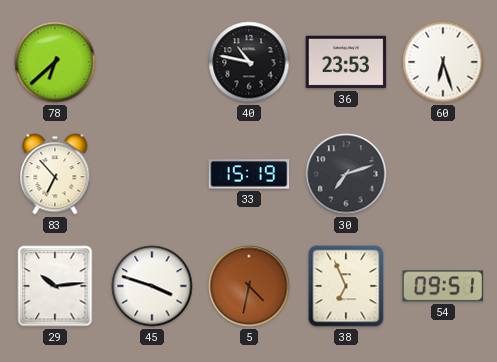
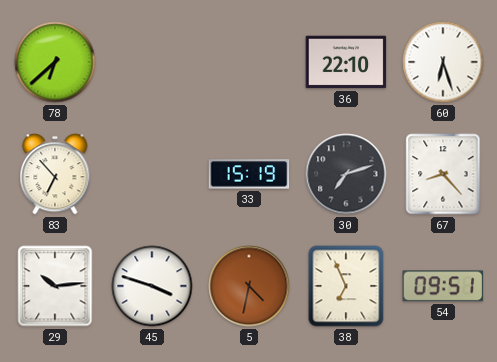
40: 10:47 -> none (249, 62)
36: 23:53 -> 22:10 (346, 62)
67: none -> 8:23 (443, 174)
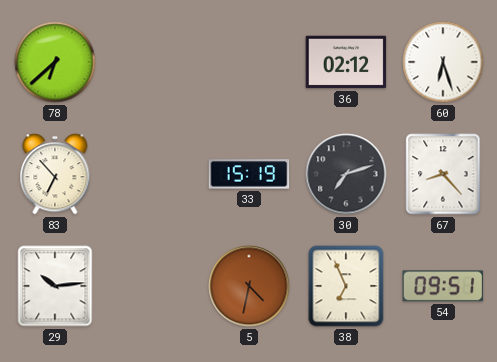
36: 22:10 -> 02:12 (346, 62)
45: 3:48 -> none (152, 286)
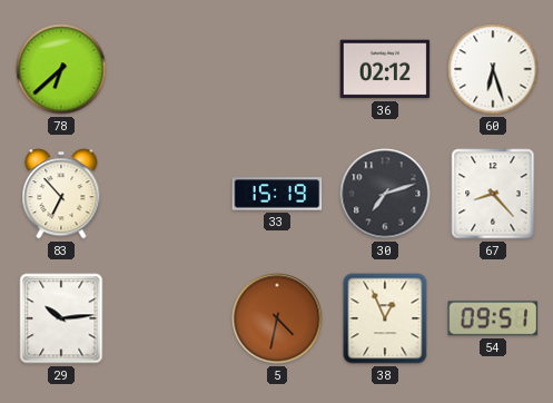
38: 6:56 -> 12:56 (385, 318)
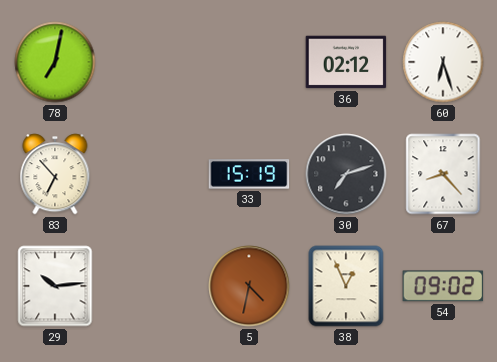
78: 6:38 -> 7:02 (55, 62)
54: 09:51 -> 09:02 (443, 286)
